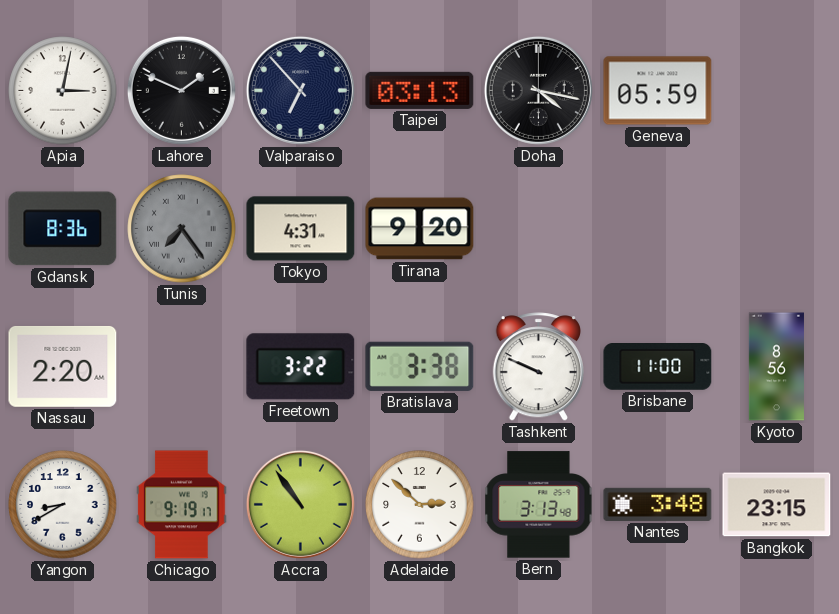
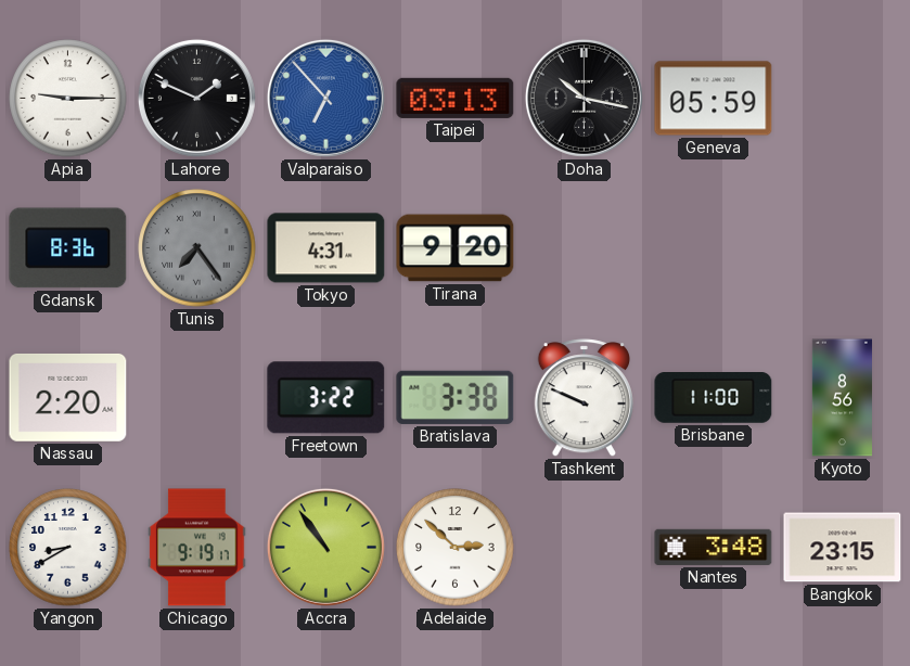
Apia: 3:02 -> 9:15 (68, 99)
Valparaiso dial: navy -> blue (325, 98)
Doha: 4:17 -> 10:17 (584, 98)
Bern: 3:13 -> none (539, 505)
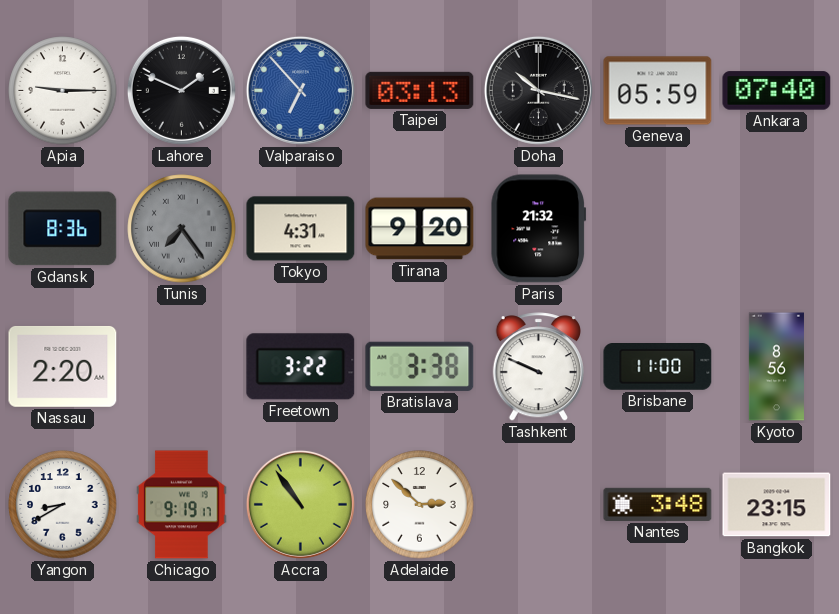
Ankara: none -> 07:40 (777, 91)
Paris: none -> 21:32 (539, 229)
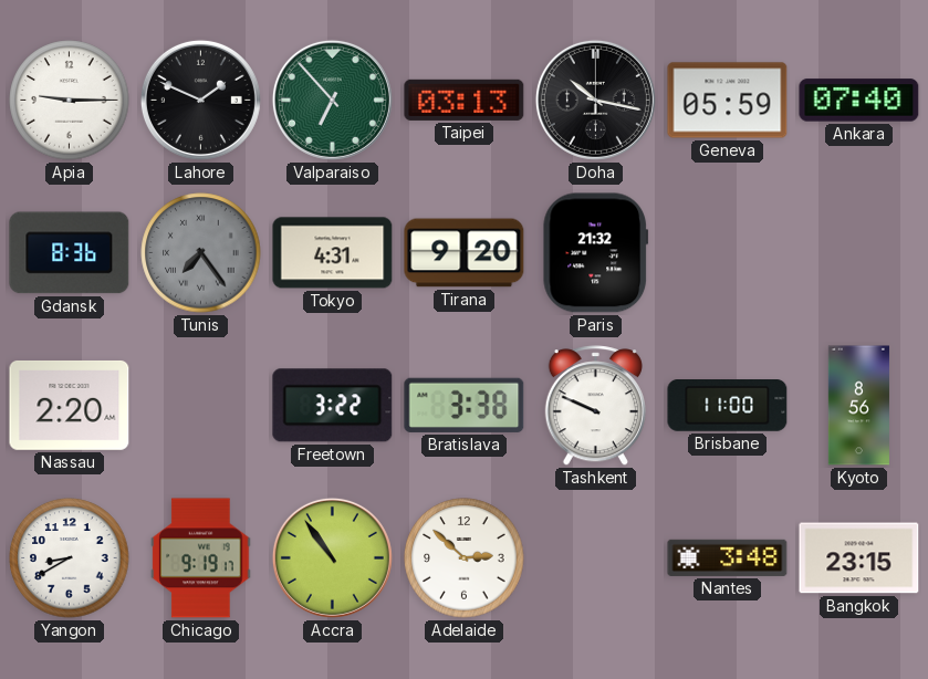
Valparaiso dial: blue -> green (332, 100)
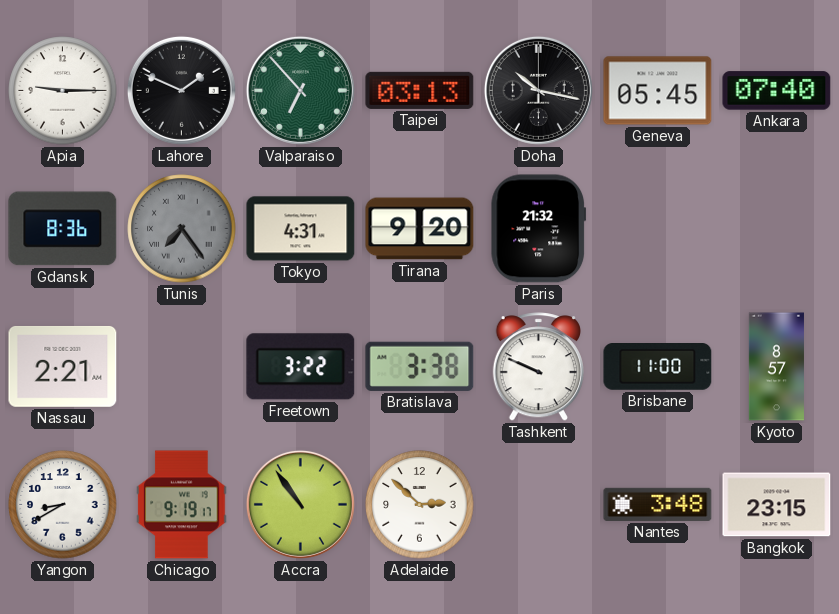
Geneva: 05:59 -> 05:45 (658, 91)
Nassau: 2:20 -> 2:21 (63, 366)
Kyoto: 8:56 -> 8:57 (776, 367)
